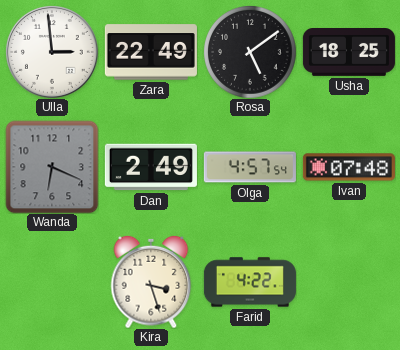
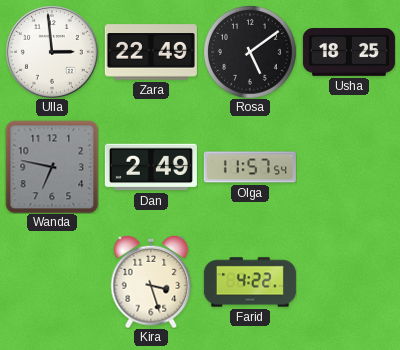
Wanda: 6:19 -> 6:47 (52, 167)
Olga: 4:57 -> 11:57 (250, 167)
Ivan: 07:48 -> none (349, 167)
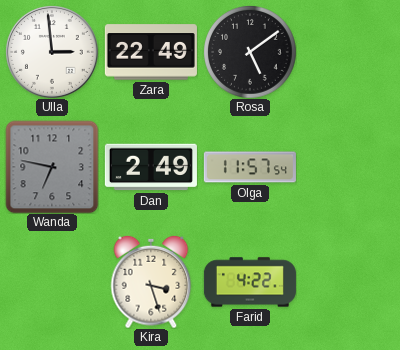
Usha: 18:25 -> none (349, 53)
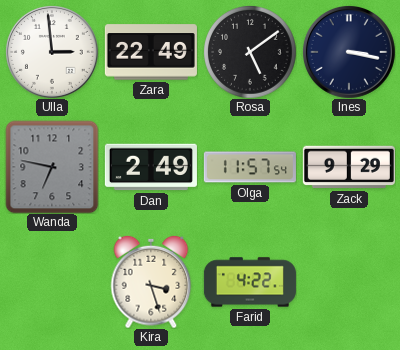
Ines: none -> 3:17 (349, 52)
Zack: none -> 9:29 (349, 167)
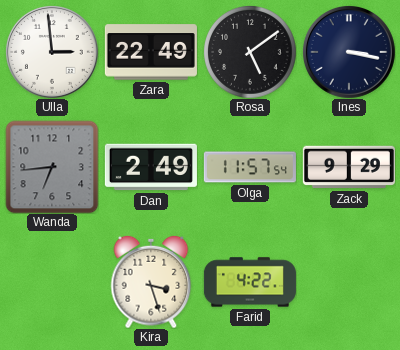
Wanda: 6:47 -> 6:44 (52, 167)
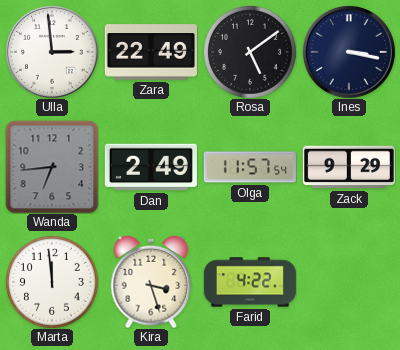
Marta: none -> 11:59 (52, 282)
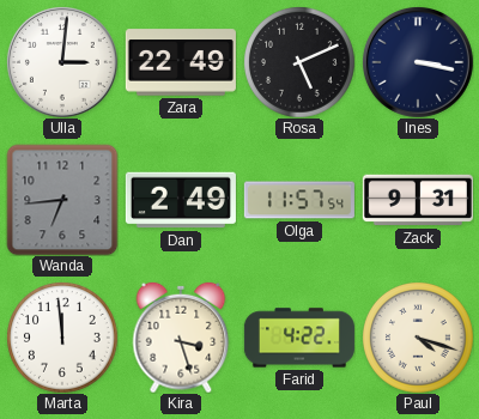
Ulla: 2:59 -> 3:01 (62, 62)
Rosa: 5:09 -> 5:11 (299, 62)
Zack: 9:29 -> 9:31 (418, 200)
Paul: none -> 4:18 (418, 338)
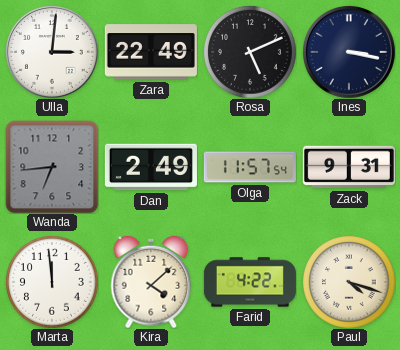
Kira: 3:27 -> 4:08 (151, 282)
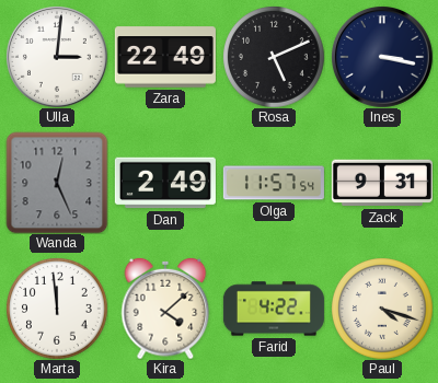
Wanda: 6:44 -> 12:26 (57, 183)
